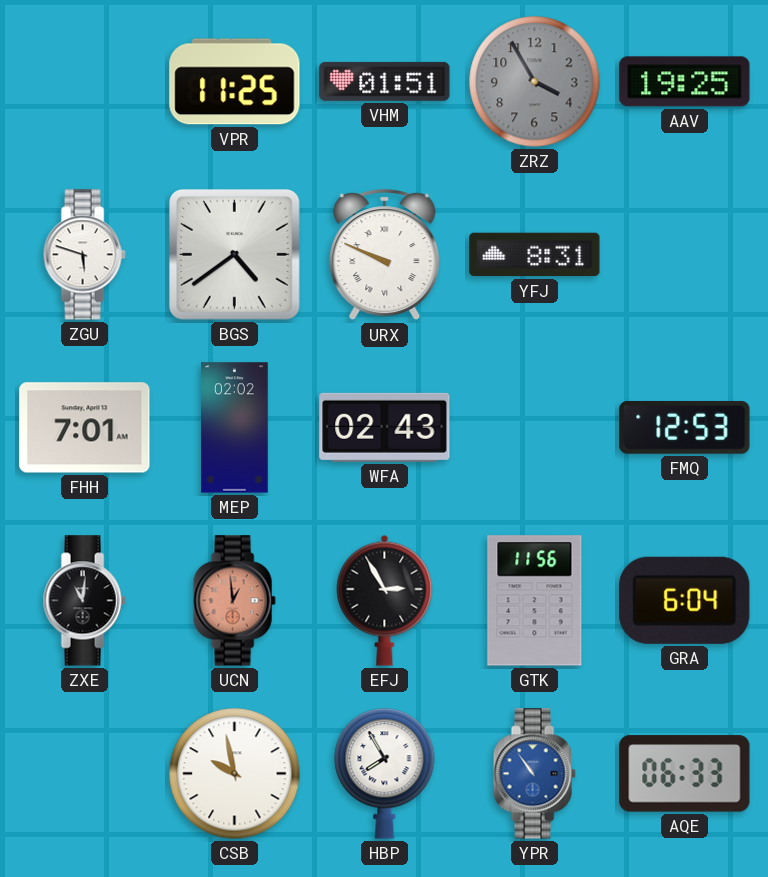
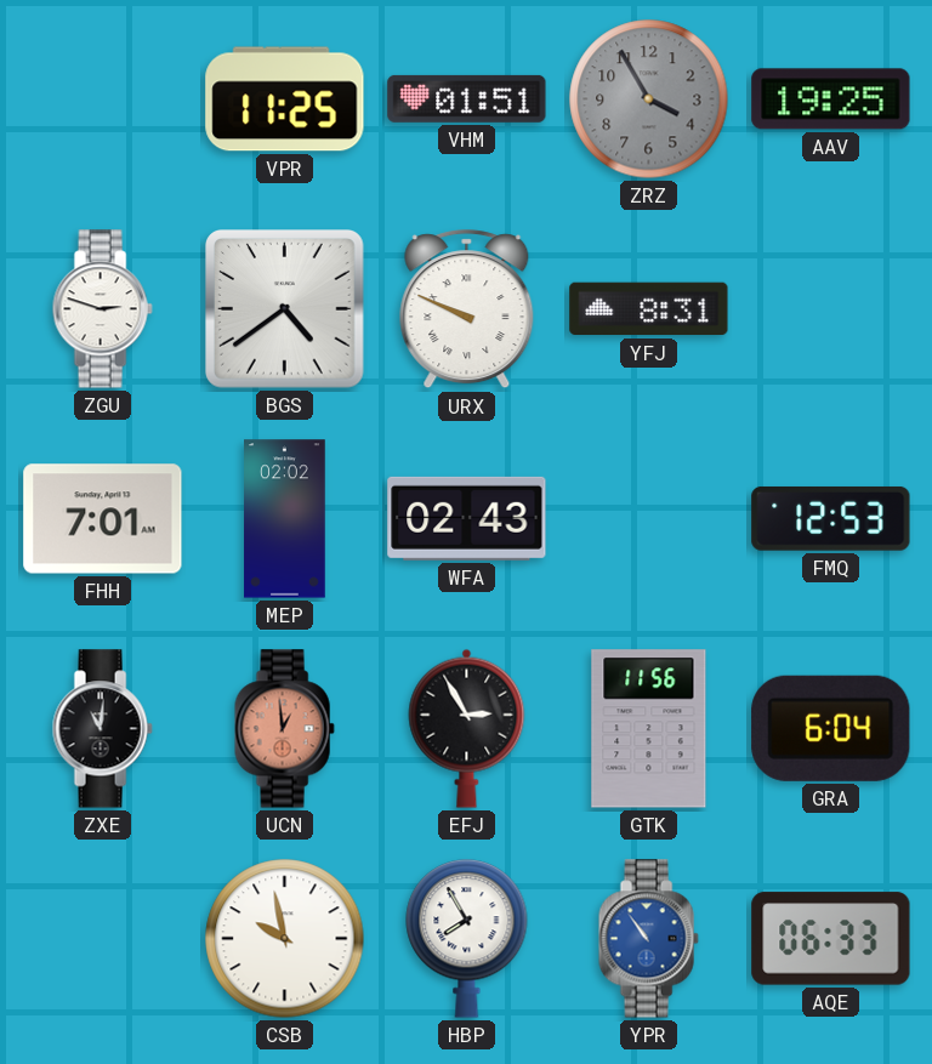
ZGU: 5:48 -> 2:48 (102, 309)
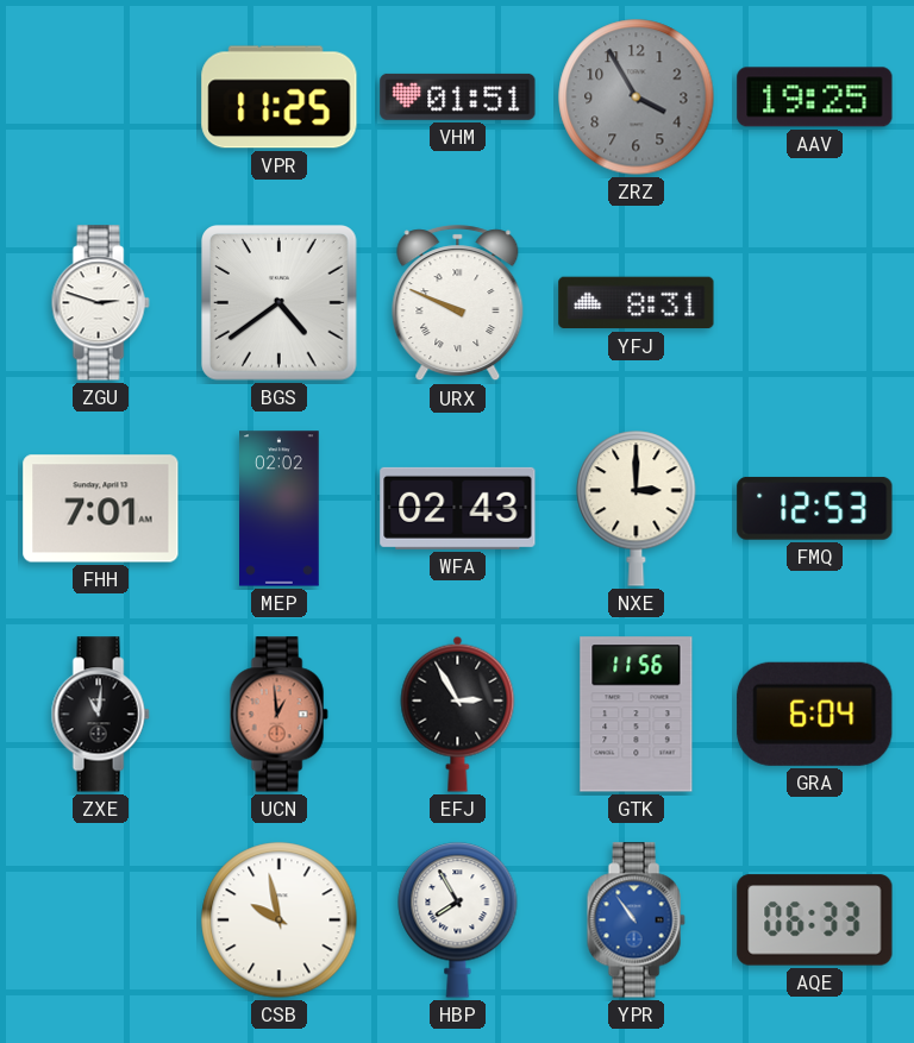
NXE: none -> 3:00 (637, 509)
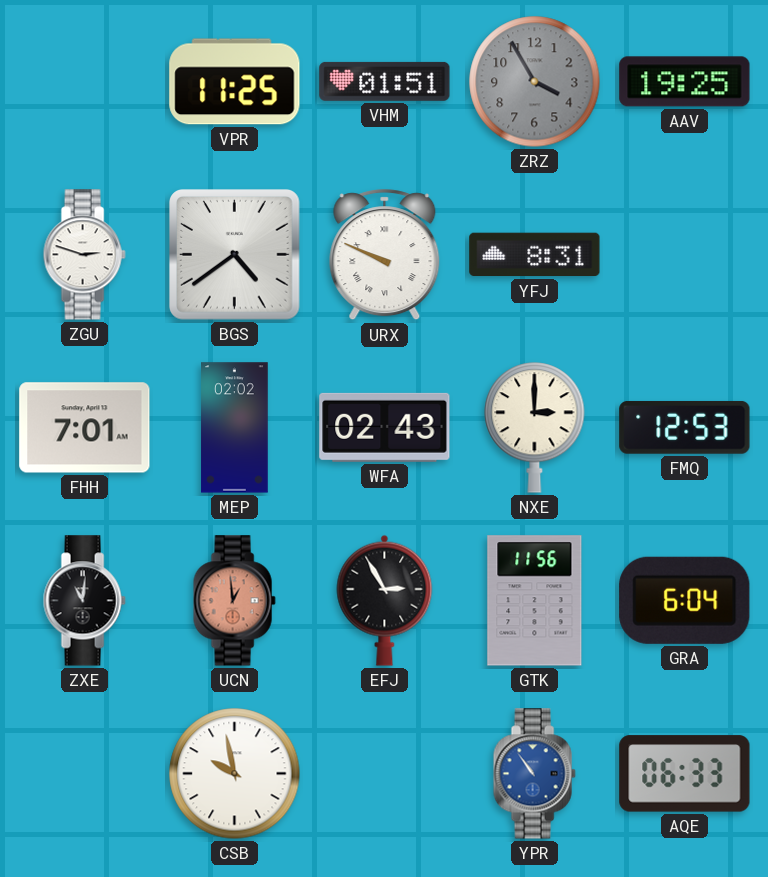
HBP: 7:55 -> none (458, 921)
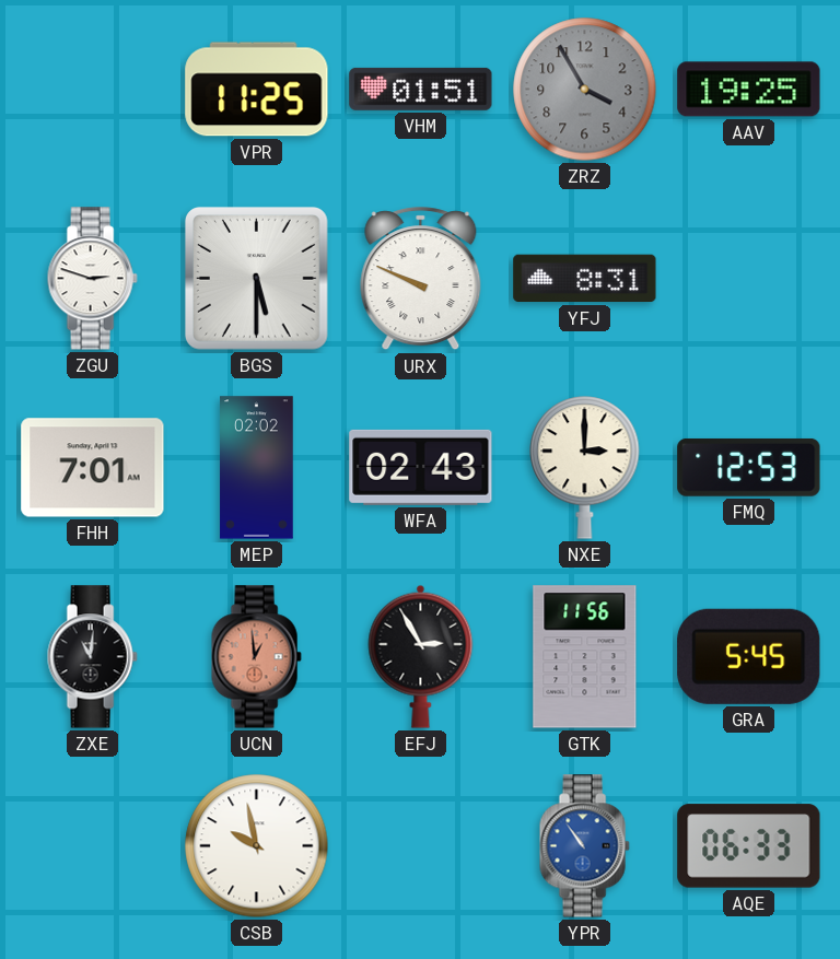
BGS: 4:39 -> 5:30 (257, 279)
GRA: 6:04 -> 5:45 (749, 656)
